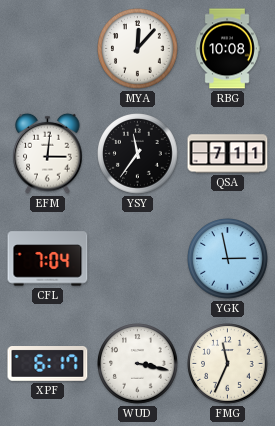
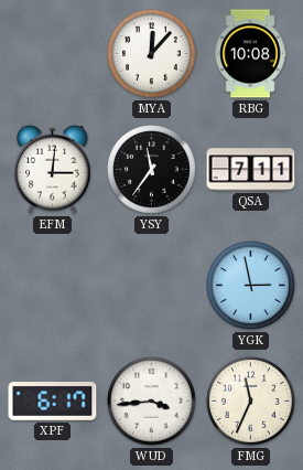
CFL: 7:04 -> none (48, 259)
WUD: 3:17 -> 3:44 (152, 402)
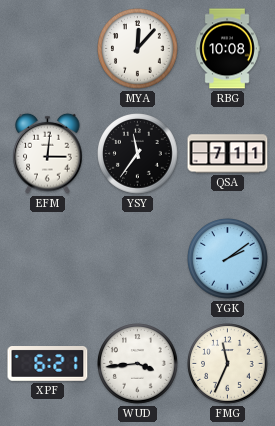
YGK: 2:58 -> 2:09 (228, 259)
XPF: 6:17 -> 6:21 (48, 364)
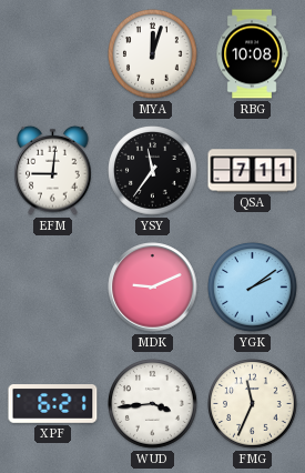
MYA: 12:07 -> 12:03 (153, 54)
EFM: 3:01 -> 9:01 (53, 170)
MDK: none -> 9:11 (153, 288)
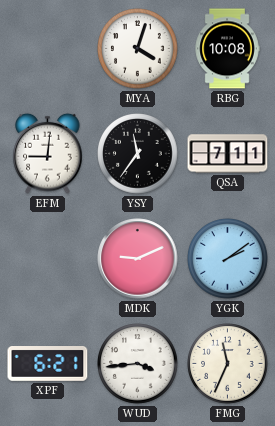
MYA: 12:03 -> 4:03 (138, 49)
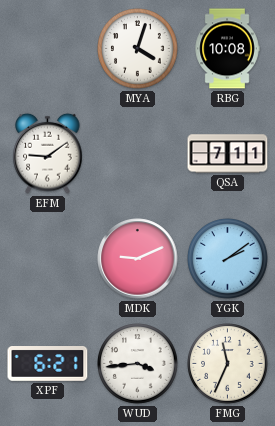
EFM: 9:01 -> 9:09 (48, 153)
YSY: 11:36 -> none (138, 154)
